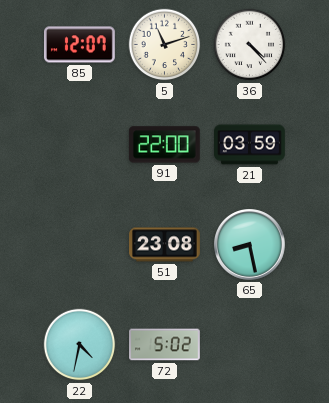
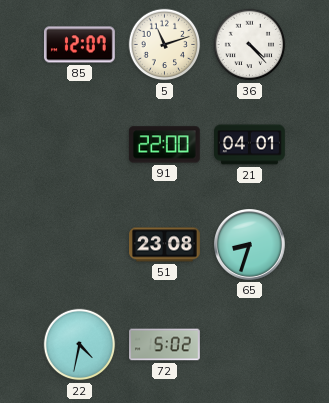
21: 03:59 -> 04:01 (250, 145)
65: 8:28 -> 8:33 (250, 245)
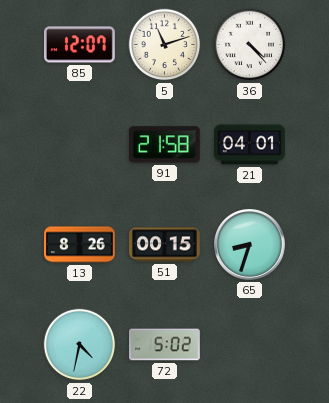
91: 22:00 -> 21:58 (164, 145)
13: none -> 8:26 (80, 245)
51: 23:08 -> 00:15 (165, 245)
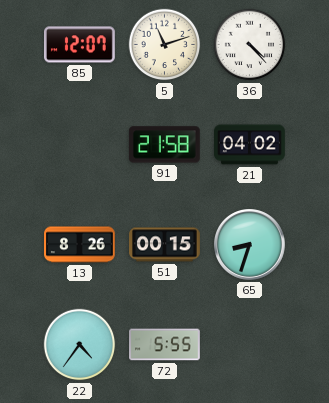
21: 04:01 -> 04:02 (250, 145)
22: 4:32 -> 4:36 (80, 345)
72: 5:02 -> 5:55 (165, 345)
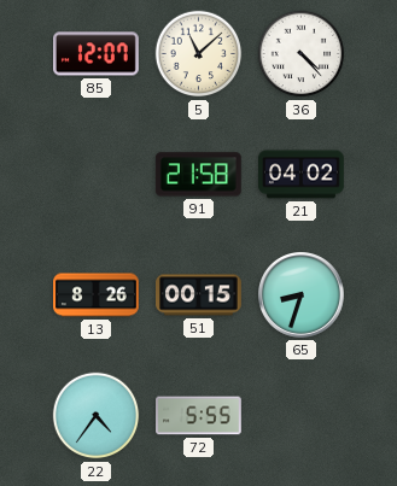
5: 11:12 -> 11:08 (199, 54)
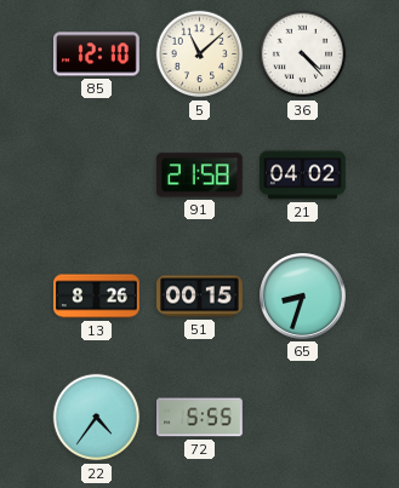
85: 12:07 -> 12:10 (97, 54)
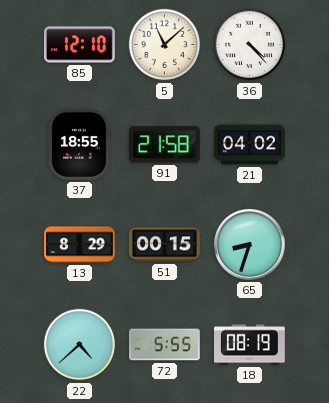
37: none -> 18:55 (79, 144)
13: 8:26 -> 8:29 (80, 245)
22: 4:36 -> 4:38 (80, 345)
18: none -> 08:19 (250, 345)
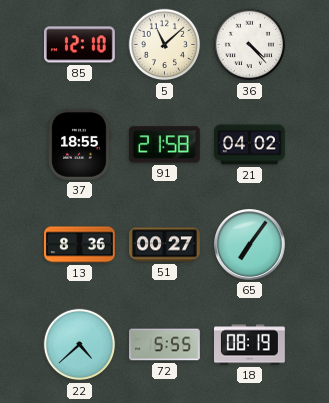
13: 8:29 -> 8:36 (80, 245)
51: 00:15 -> 00:27 (165, 245)
65: 8:33 -> 7:06 (250, 245)
